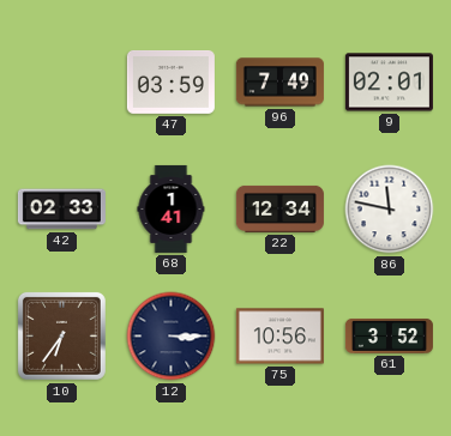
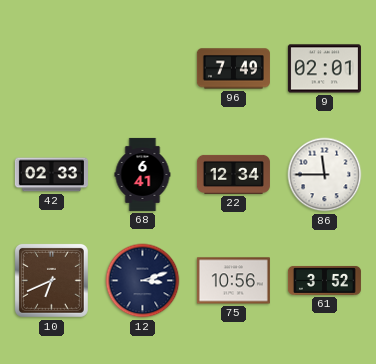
47: 03:59 -> none (170, 81)
68: 1:41 -> 6:41 (143, 174)
86: 11:47 -> 11:45 (325, 175)
10: 6:36 -> 6:41 (51, 280)
12: 3:15 -> 3:12 (143, 281)
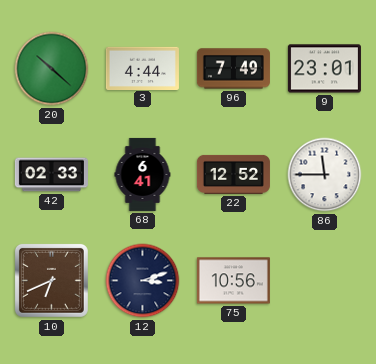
20: none -> 10:22 (52, 69)
3: none -> 4:44 (142, 68)
9: 02:01 -> 23:01 (324, 69)
22: 12:34 -> 12:52 (233, 174)
61: 3:52 -> none (324, 280)
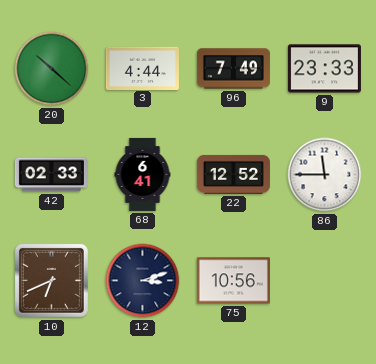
9: 23:01 -> 23:33 (324, 69)
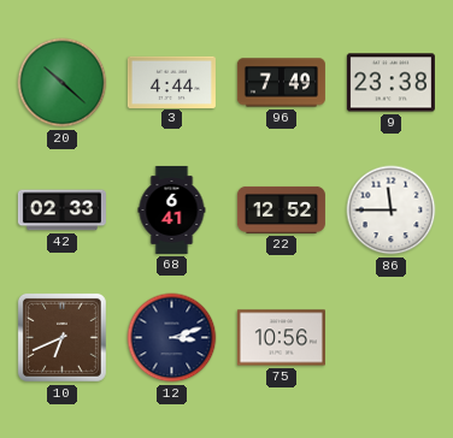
9: 23:33 -> 23:38 (390, 83)
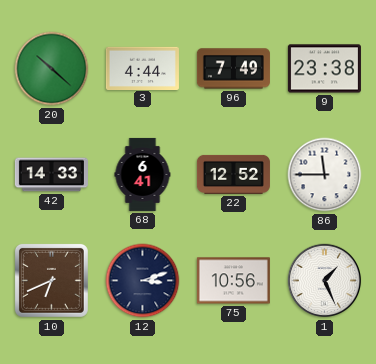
42: 02:33 -> 14:33 (51, 175)
1: none -> 1:26 (325, 281)
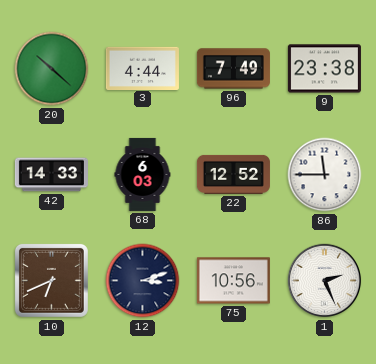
68: 6:41 -> 6:03 (143, 174)
1: 1:26 -> 2:26 (325, 281)
